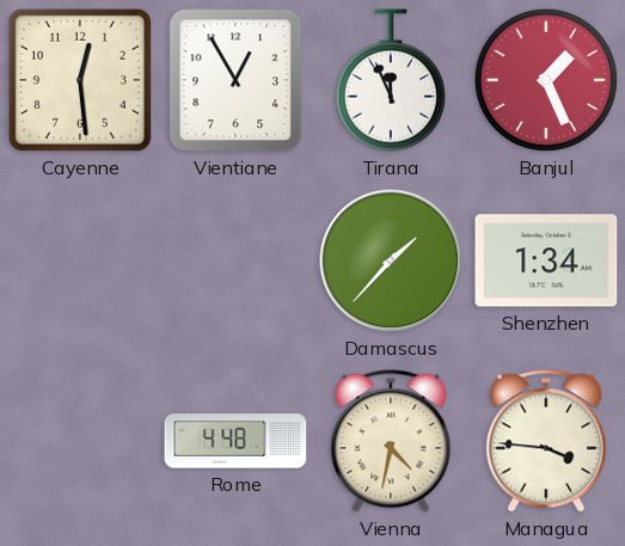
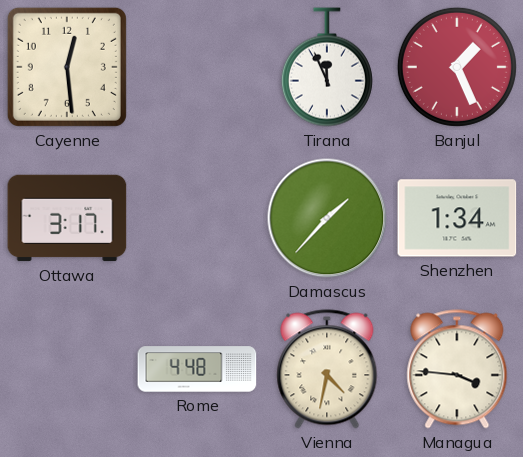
Vientiane: 12:55 -> none (235, 80)
Ottawa: none -> 3:17 (67, 218)
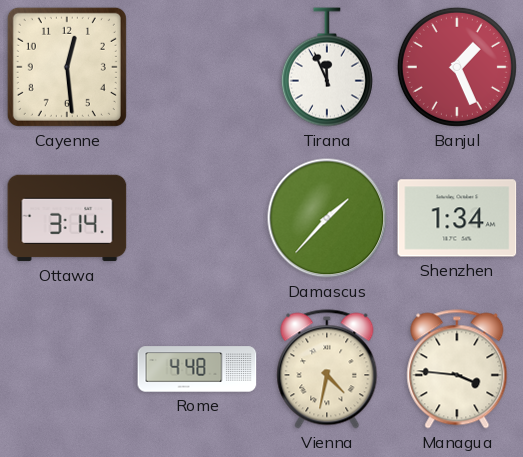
Ottawa: 3:17 -> 3:14 (67, 218)
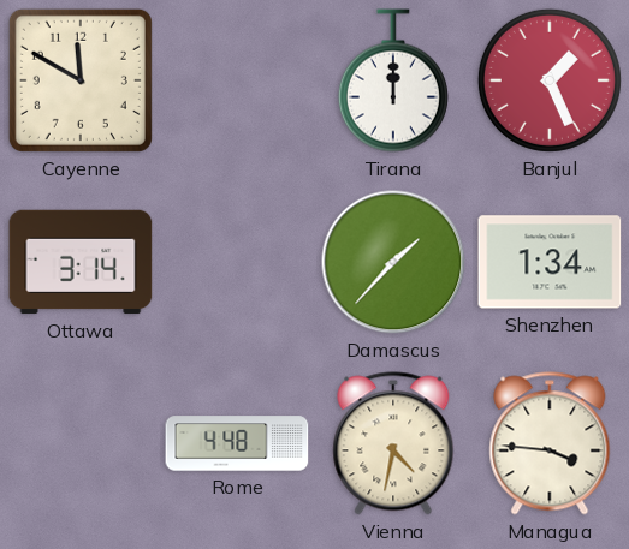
Cayenne: 12:29 -> 11:50 (81, 80)
Tirana: 11:56 -> 12:00 (393, 80)
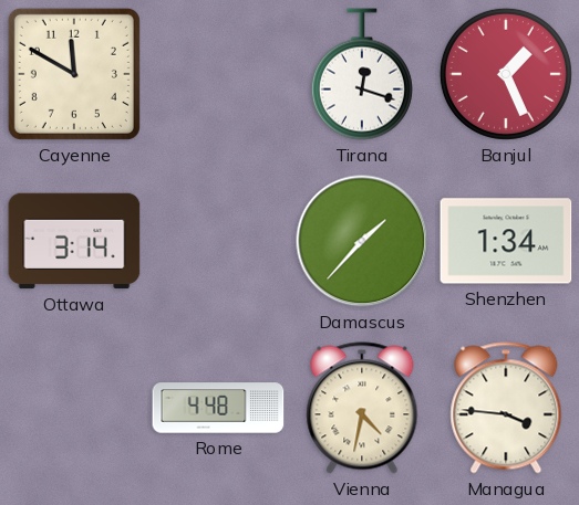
Tirana: 12:00 -> 12:18 (362, 74)
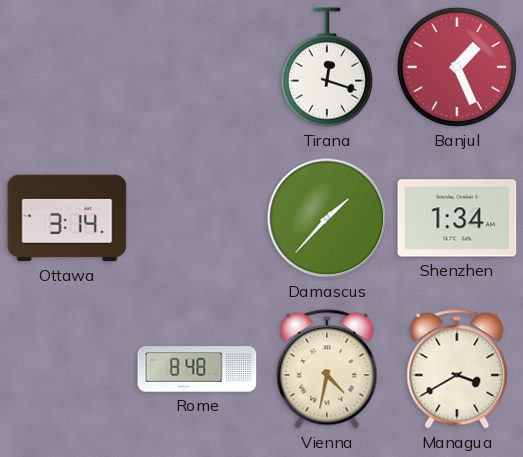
Cayenne: 11:50 -> none (74, 74)
Rome: 4:48 -> 8:48 (197, 369)
Managua: 3:46 -> 3:40 (457, 369)
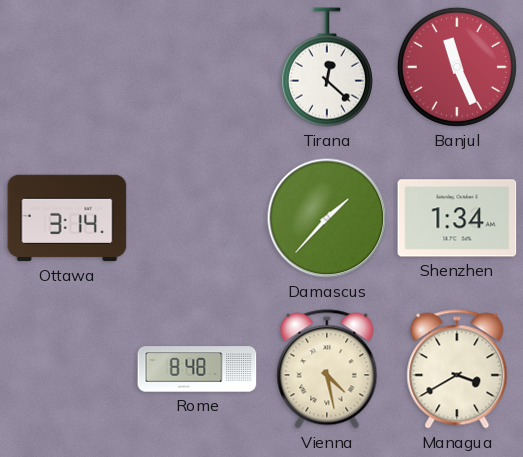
Tirana: 12:18 -> 12:22 (327, 67)
Banjul: 1:26 -> 11:26 (457, 67)
Vienna: 4:32 -> 4:28 (327, 369)
